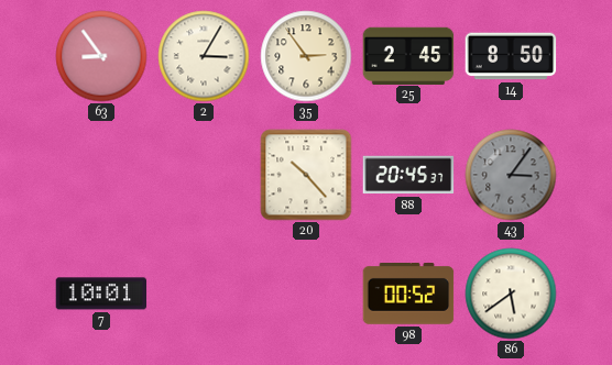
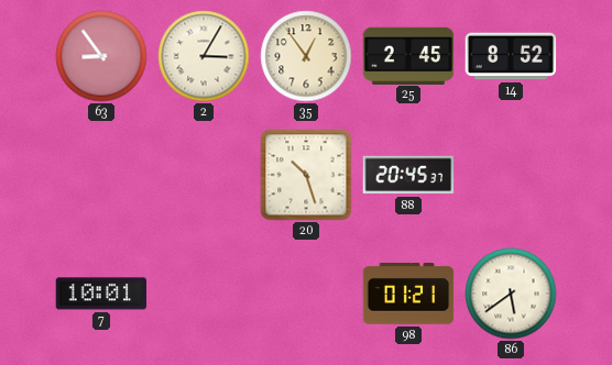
35: 2:54 -> 12:54 (306, 56)
14: 8:50 -> 8:52 (511, 56)
20: 10:23 -> 10:27 (306, 175)
43: 3:06 -> none (511, 175)
98: 00:52 -> 01:21 (408, 295)
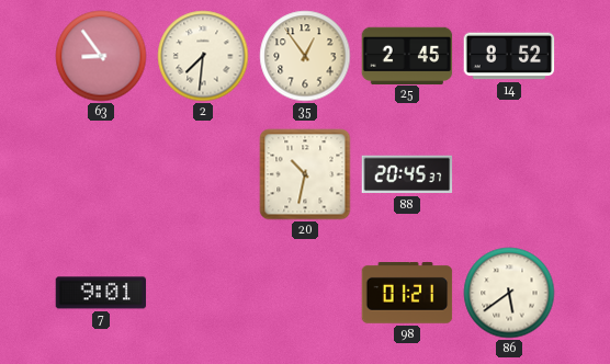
2: 3:05 -> 7:31 (203, 56)
20: 10:27 -> 10:32 (305, 174)
7: 10:01 -> 9:01 (101, 293)
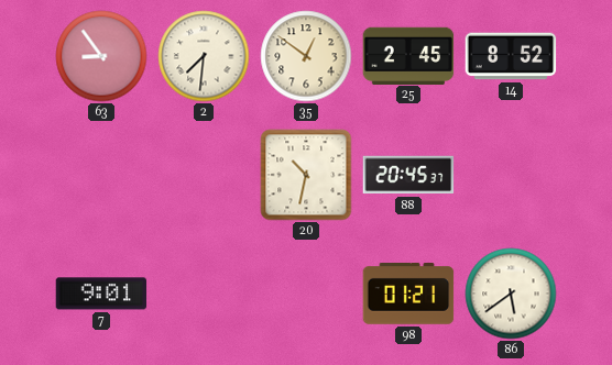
35: 12:54 -> 12:51 (306, 56)
